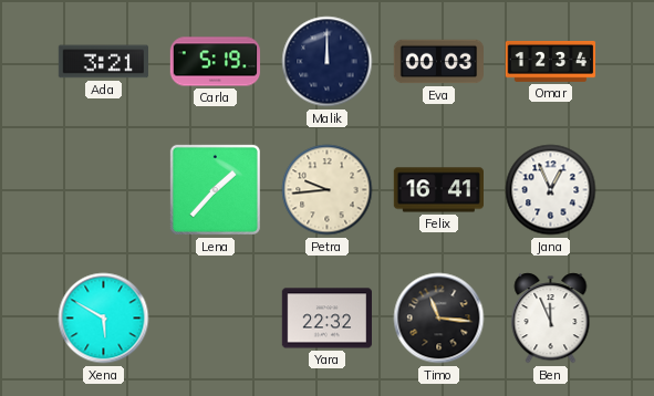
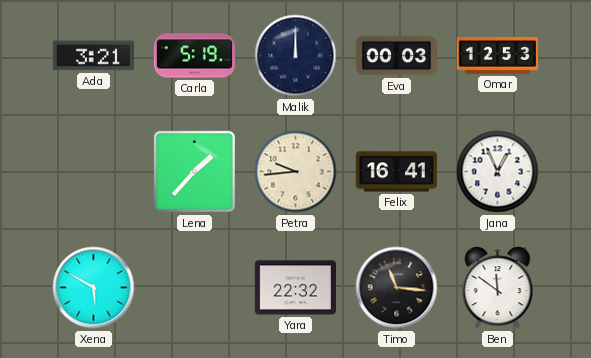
Omar: 12:34 -> 12:53 (498, 55)
Ben: 11:56 -> 11:51 (498, 288)
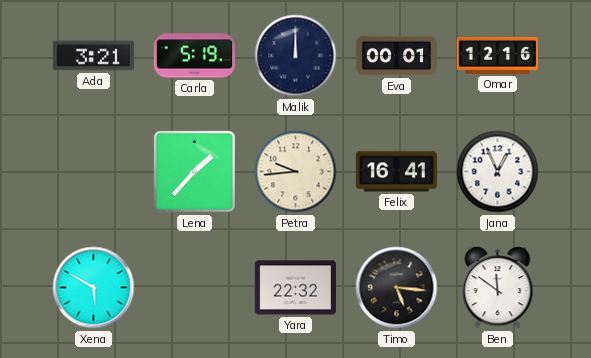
Eva: 00:03 -> 00:01 (396, 56)
Omar: 12:53 -> 12:16 (498, 55)
Timo: 11:16 -> 5:16 (397, 288)
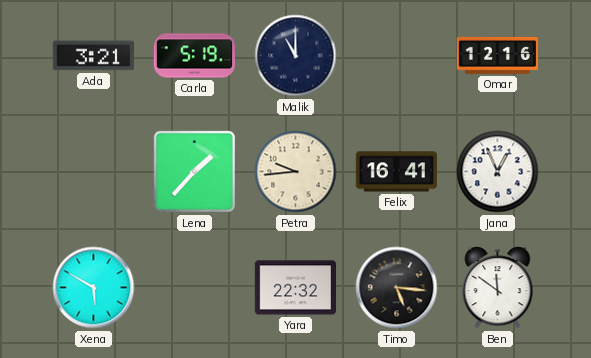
Malik: 12:00 -> 11:00 (296, 56)
Eva: 00:01 -> none (396, 56)
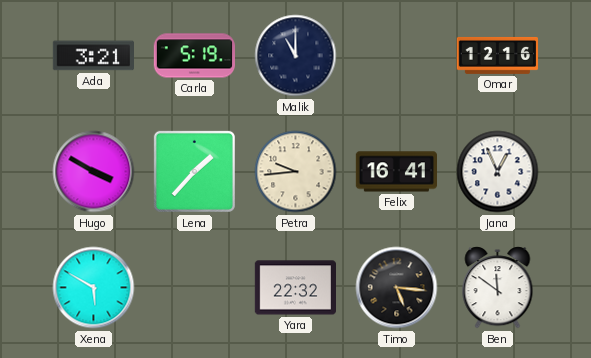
Hugo: none -> 3:50 (94, 172)
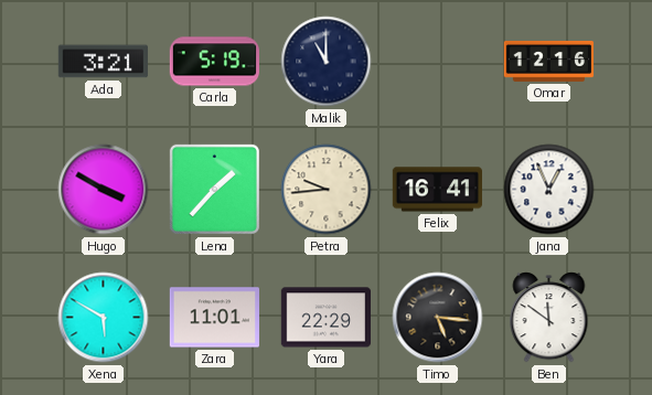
Zara: none -> 11:01 (214, 318)
Yara: 22:32 -> 22:29 (325, 318)
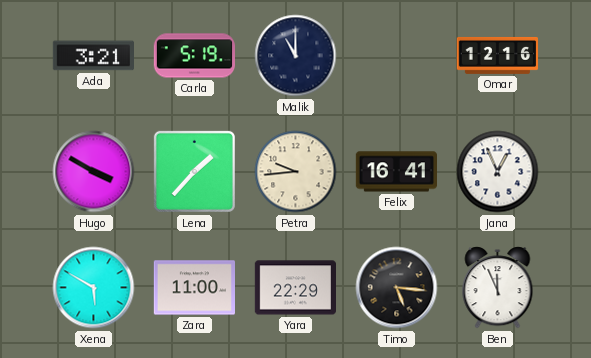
Zara: 11:01 -> 11:00 (194, 288)
Ben: 11:51 -> 11:56 (498, 288)
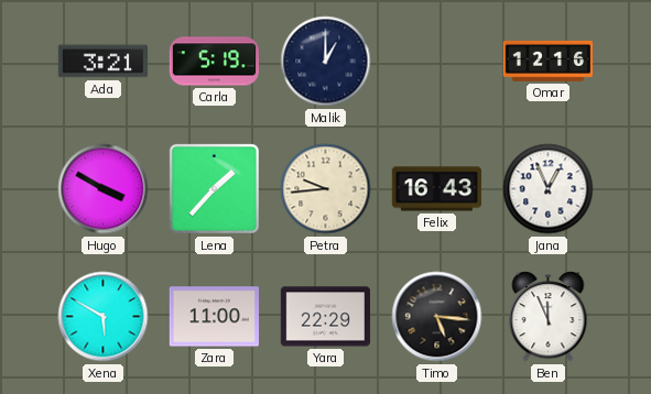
Malik: 11:00 -> 1:00 (326, 62)
Felix: 16:41 -> 16:43 (436, 189)
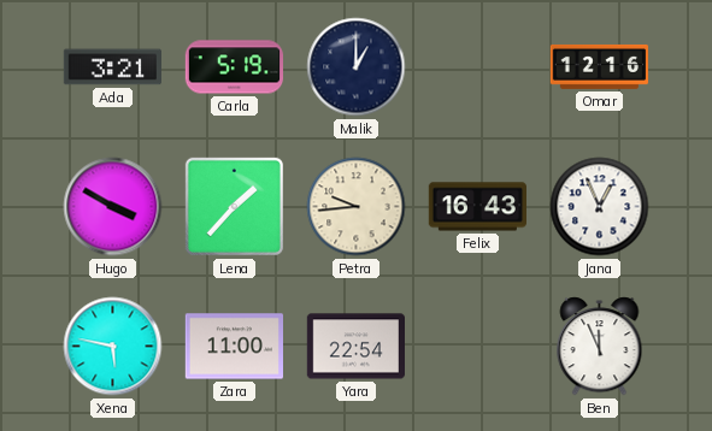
Xena: 5:50 -> 5:47 (113, 347)
Yara: 22:29 -> 22:54 (355, 347)
Timo: 5:16 -> none (437, 317)
